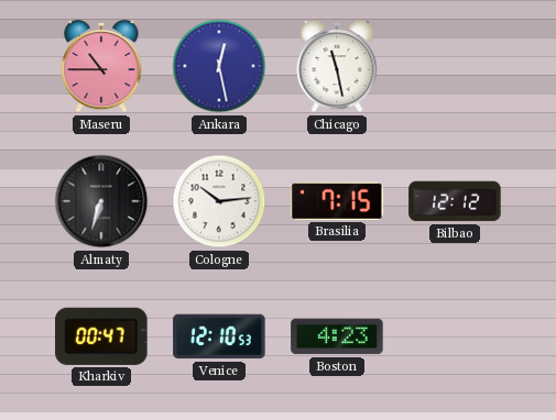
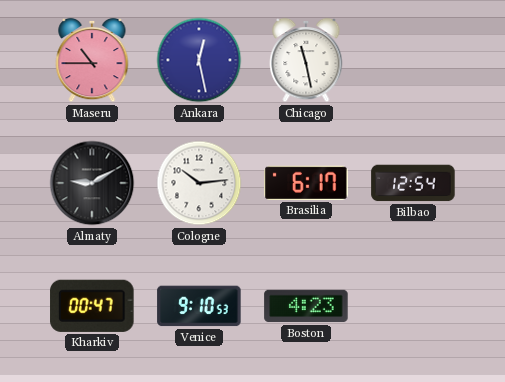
Almaty: 6:33 -> 9:10 (92, 183)
Brasilia: 7:15 -> 6:17 (306, 183)
Bilbao: 12:12 -> 12:54 (413, 183)
Venice: 12:10 -> 9:10 (199, 306)
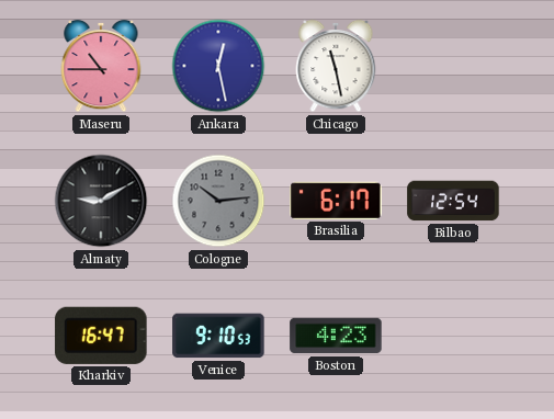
Cologne dial: white -> grey (218, 201)
Kharkiv: 00:47 -> 16:47 (101, 336)
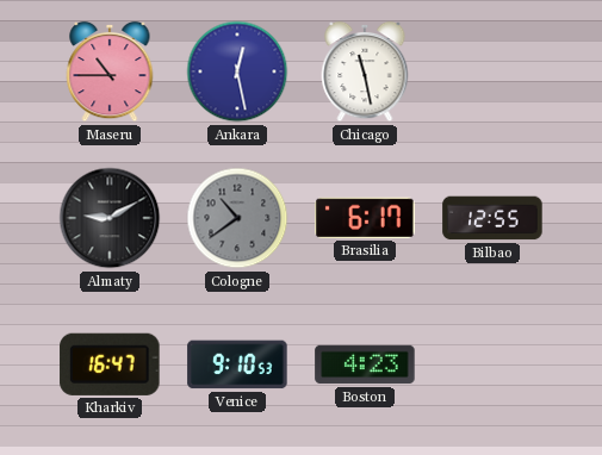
Cologne: 10:14 -> 10:39 (237, 218)
Bilbao: 12:54 -> 12:55 (492, 218)
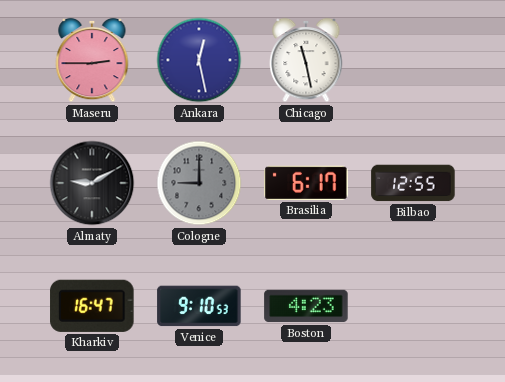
Maseru: 10:45 -> 2:45 (92, 60)
Cologne: 10:39 -> 9:00 (199, 183)
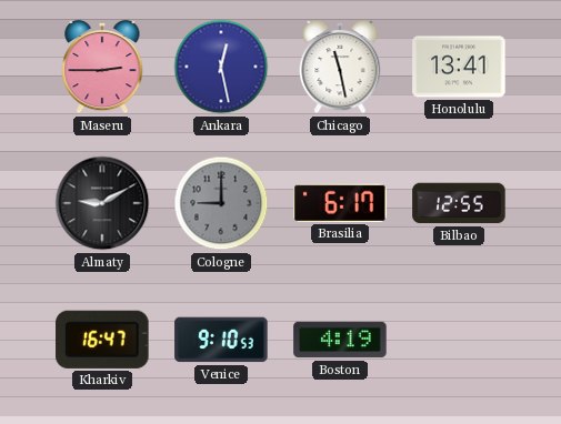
Honolulu: none -> 13:41 (459, 67)
Boston: 4:23 -> 4:19 (340, 340)
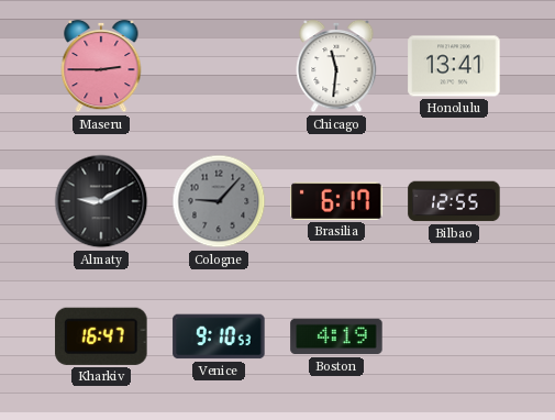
Ankara: 12:28 -> none (221, 67)
Chicago: 11:28 -> 11:31 (336, 66)
Cologne: 9:00 -> 9:07 (219, 201)
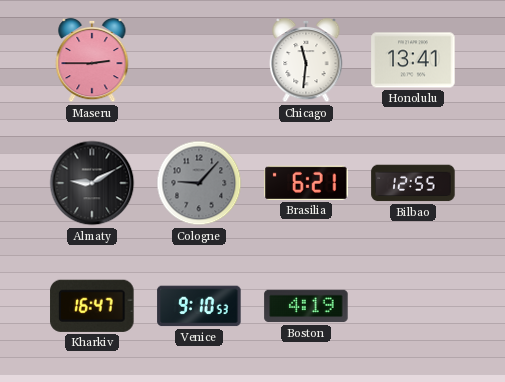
Brasilia: 6:17 -> 6:21 (306, 183)
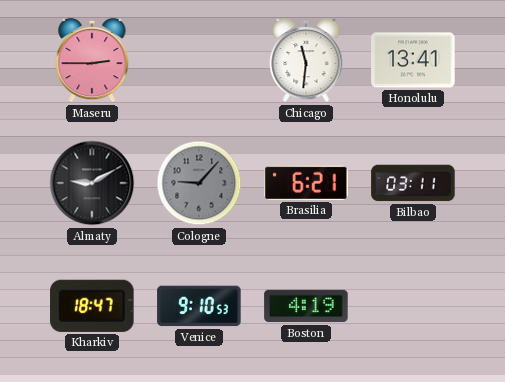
Bilbao: 12:55 -> 03:11 (413, 183)
Kharkiv: 16:47 -> 18:47 (92, 306)
